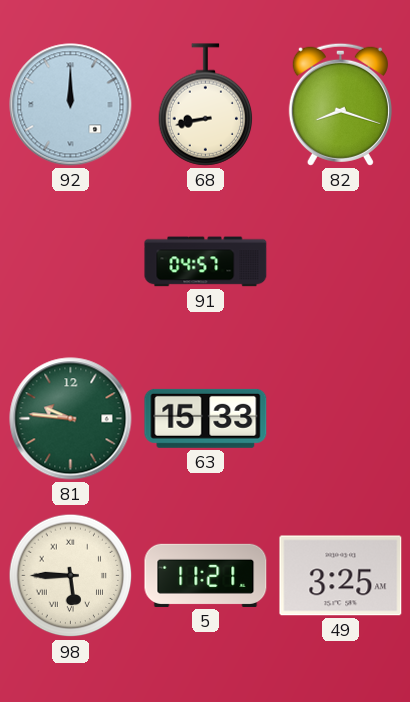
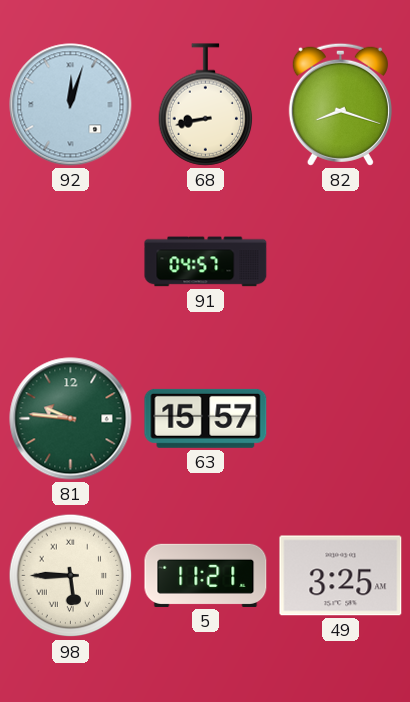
92: 12:00 -> 12:03 (71, 105)
63: 15:33 -> 15:57 (206, 418)
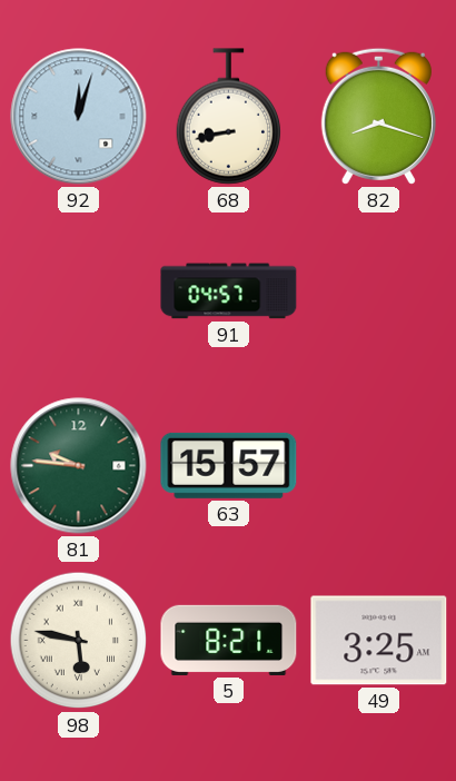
98: 5:45 -> 5:47 (79, 641)
5: 11:21 -> 8:21 (229, 640)
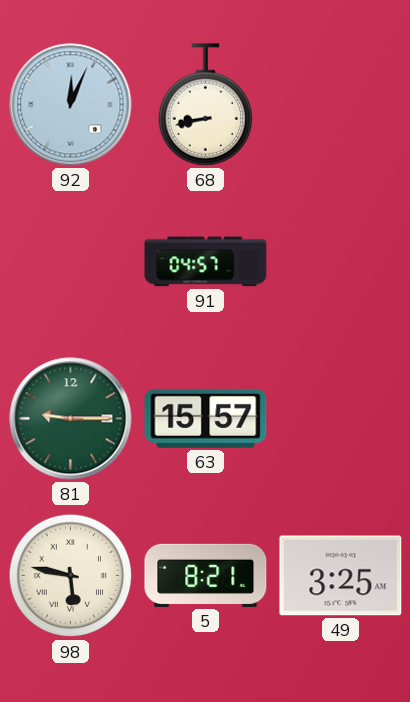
92: 12:03 -> 12:04 (71, 105)
82: 8:18 -> none (378, 116)
81: 9:46 -> 9:15 (71, 419)
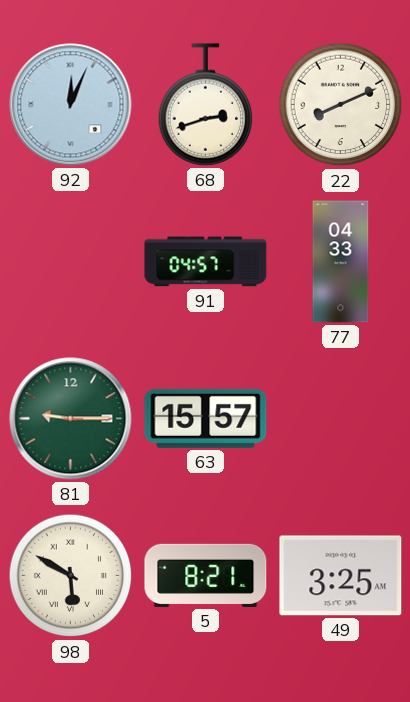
68: 8:43 -> 2:42 (206, 105)
22: none -> 8:11 (341, 105)
77: none -> 04:33 (341, 262)
98: 5:47 -> 5:50 (71, 576)
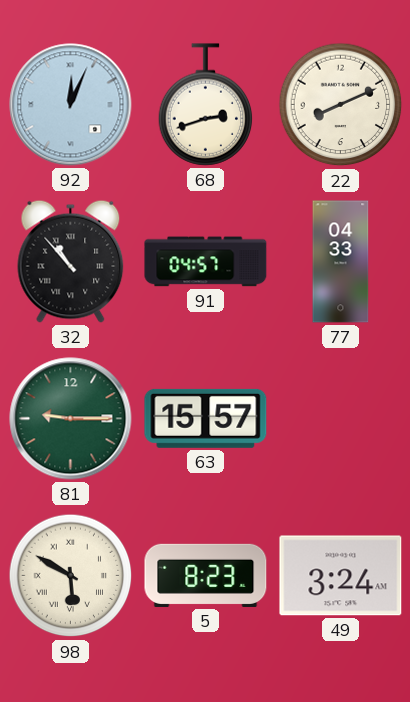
32: none -> 10:53 (71, 261)
5: 8:21 -> 8:23 (206, 575)
49: 3:25 -> 3:24 (341, 576)
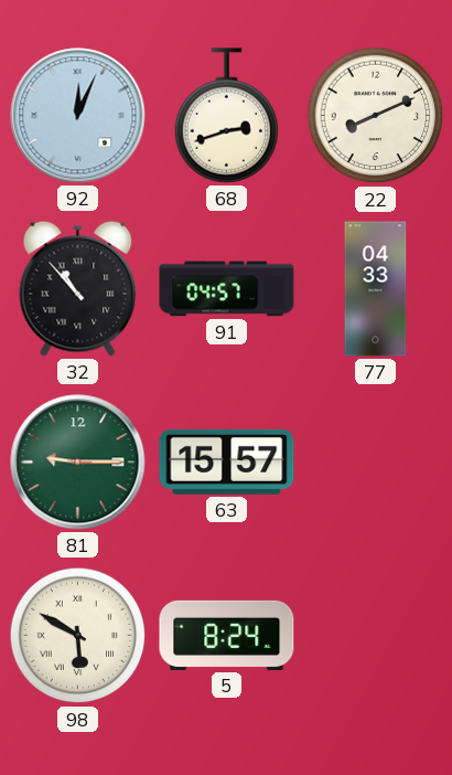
5: 8:23 -> 8:24 (227, 635)
49: 3:24 -> none (341, 576)
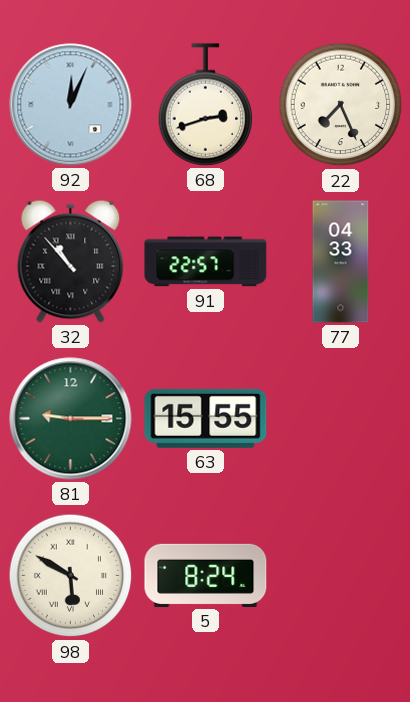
22: 8:11 -> 7:26 (341, 105)
91: 04:57 -> 22:57 (206, 262)
63: 15:57 -> 15:55 (206, 418)
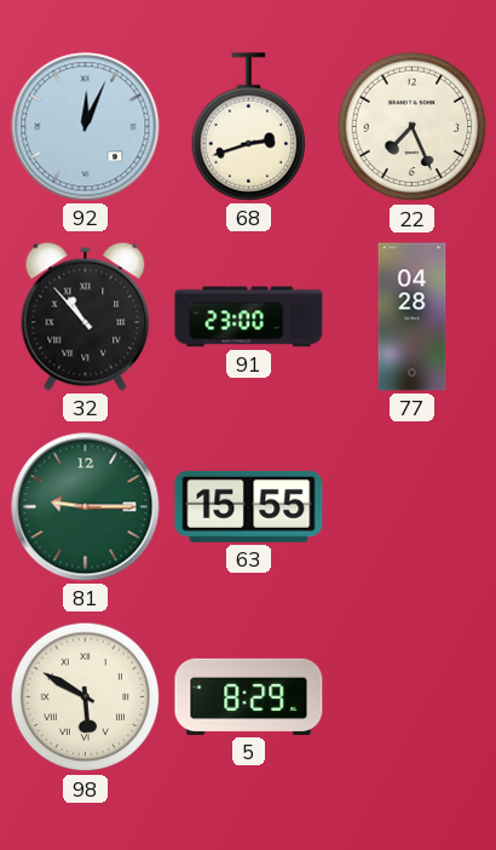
91: 22:57 -> 23:00 (249, 317)
77: 04:33 -> 04:28 (413, 317)
5: 8:24 -> 8:29 (249, 696)
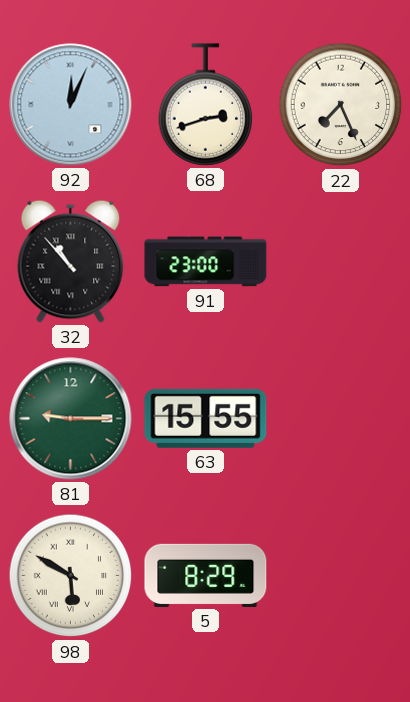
77: 04:28 -> none (413, 317)
